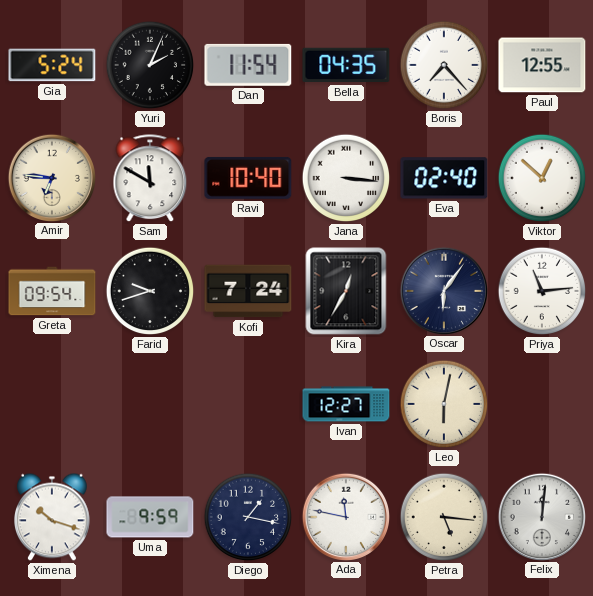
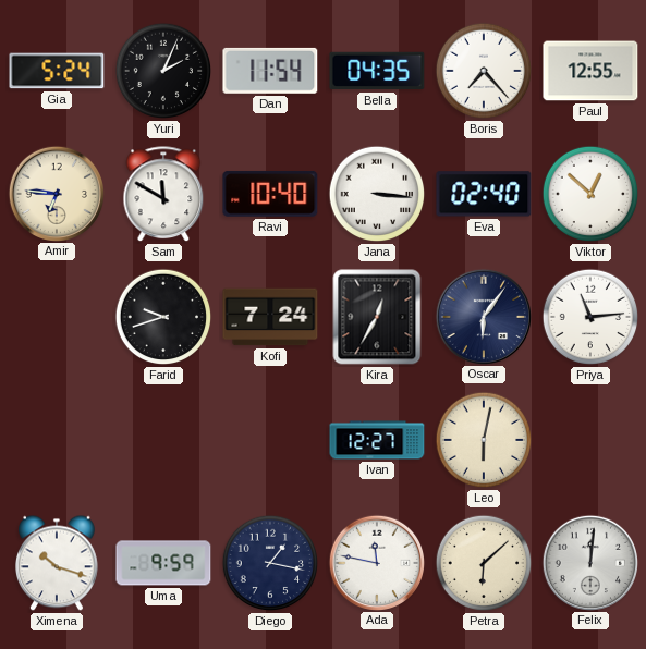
Greta: 09:54 -> none (52, 291)
Petra: 5:16 -> 6:08 (484, 563)
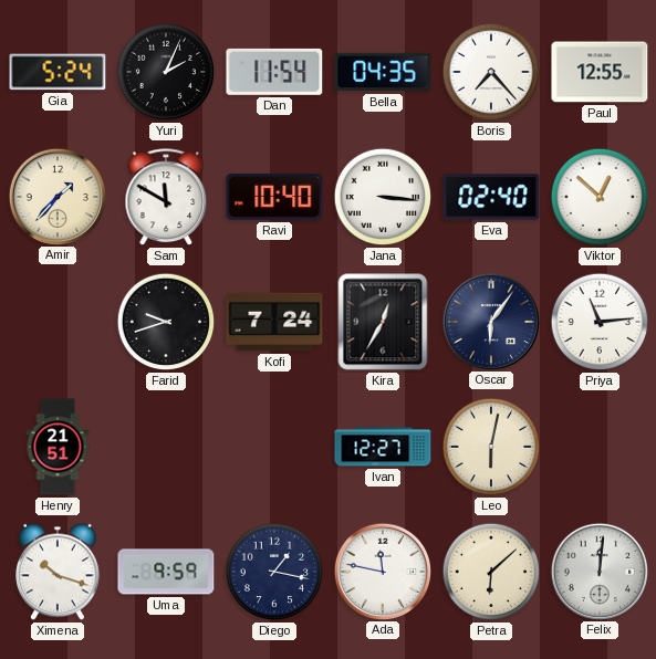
Amir: 6:46 -> 1:37 (56, 196)
Henry: none -> 21:51 (58, 447)
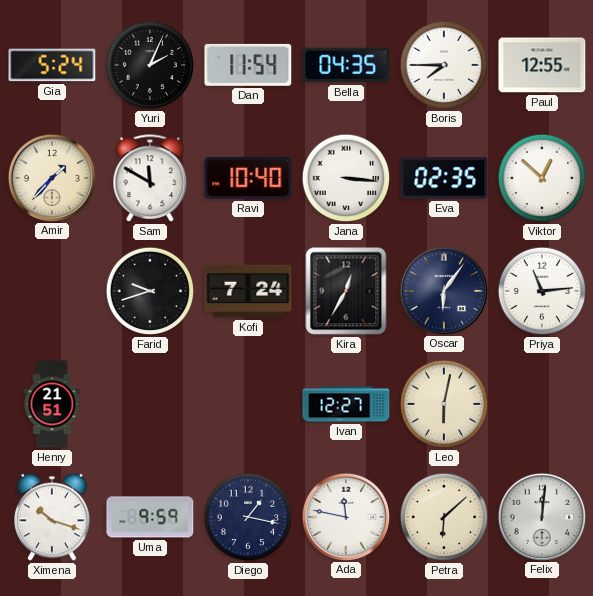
Boris: 7:23 -> 7:45 (444, 65)
Eva: 02:40 -> 02:35 (444, 178)
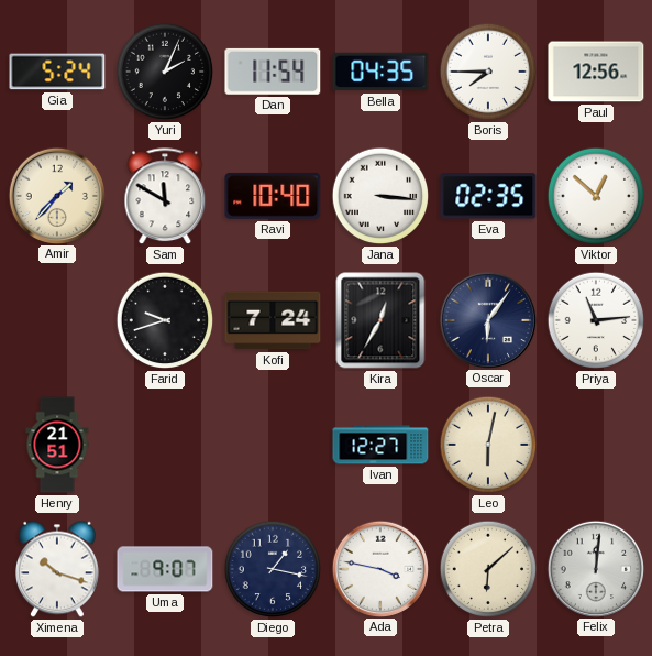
Paul: 12:55 -> 12:56 (596, 72)
Uma: 9:59 -> 9:07 (165, 569)
Ada: 11:47 -> 3:47 (379, 568)
